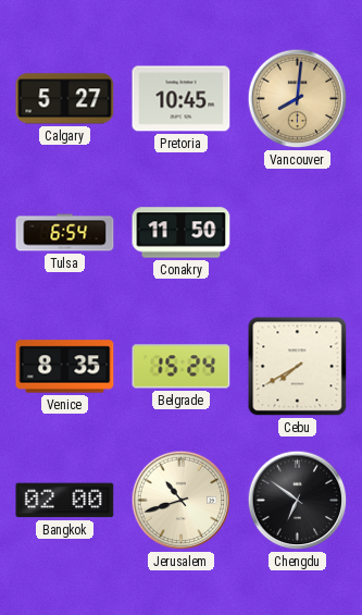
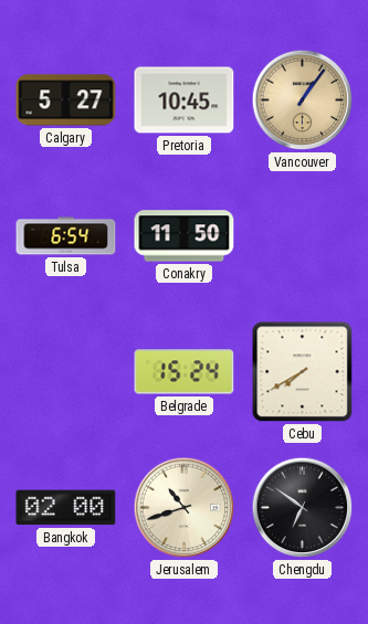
Vancouver: 8:01 -> 1:06 (303, 101)
Venice: 8:35 -> none (65, 367)
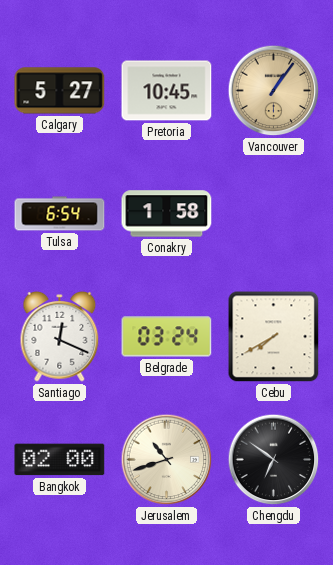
Conakry: 11:50 -> 1:58 (167, 214)
Santiago: none -> 12:19 (60, 337)
Belgrade: 15:24 -> 03:24 (167, 337)
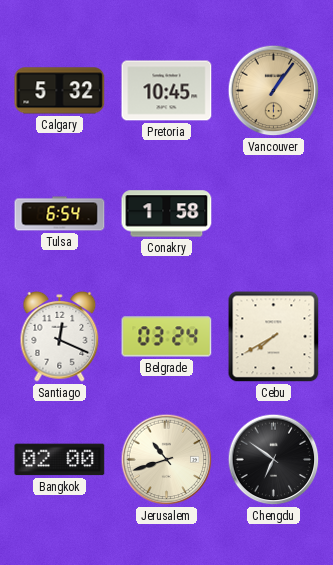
Calgary: 5:27 -> 5:32 (60, 91)
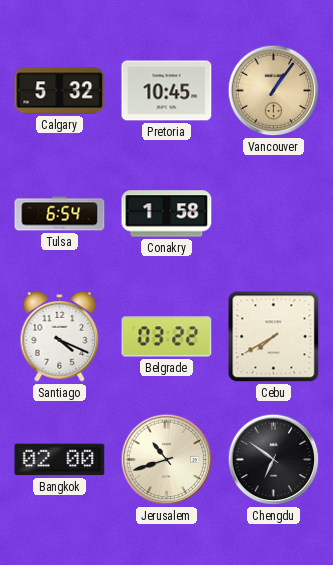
Santiago: 12:19 -> 4:19 (60, 337)
Belgrade: 03:24 -> 03:22 (167, 337)
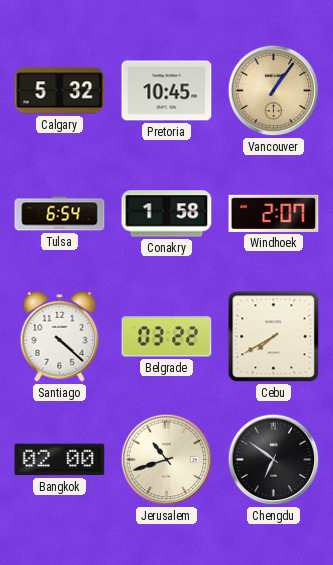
Windhoek: none -> 2:07 (274, 213)
Santiago: 4:19 -> 4:22 (60, 337)
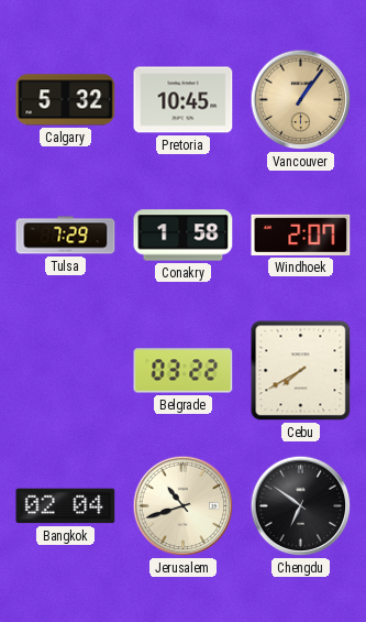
Tulsa: 6:54 -> 7:29 (66, 236)
Santiago: 4:22 -> none (60, 337)
Bangkok: 02:00 -> 02:04 (66, 506)
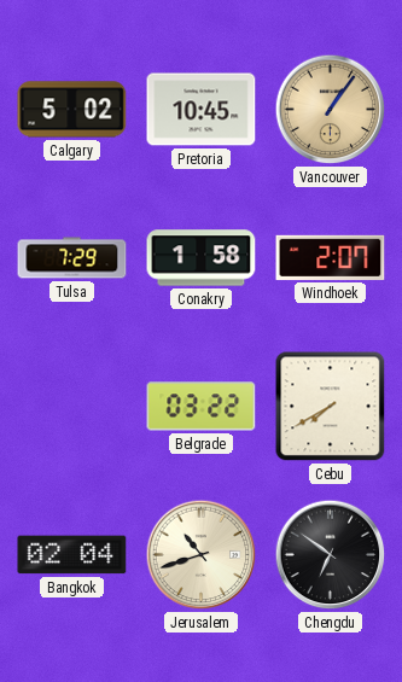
Calgary: 5:32 -> 5:02 (72, 110)
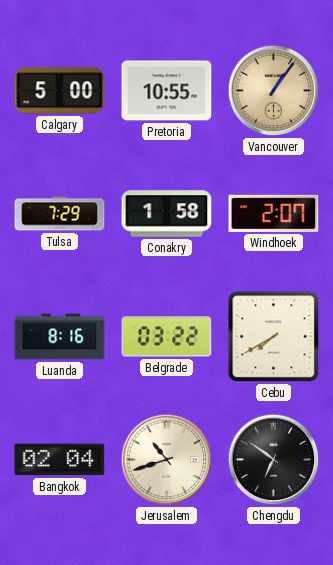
Calgary: 5:02 -> 5:00 (60, 91)
Pretoria: 10:45 -> 10:55 (167, 91)
Luanda: none -> 8:16 (60, 337)
